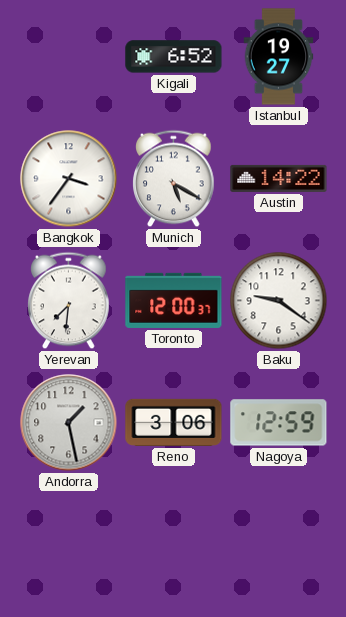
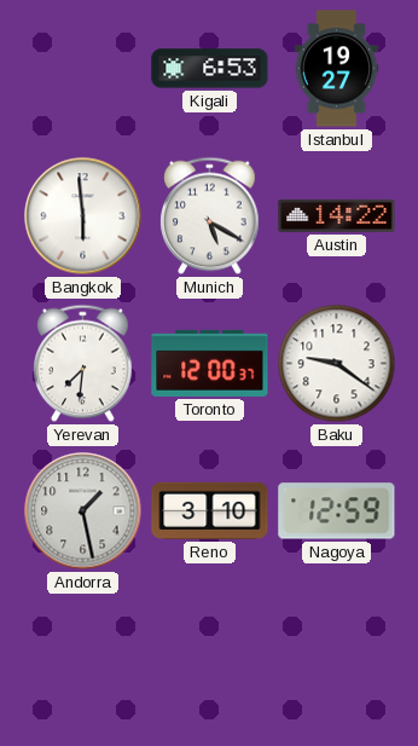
Kigali: 6:52 -> 6:53 (210, 69)
Bangkok: 3:36 -> 5:59 (83, 216)
Reno: 3:06 -> 3:10 (210, 510)
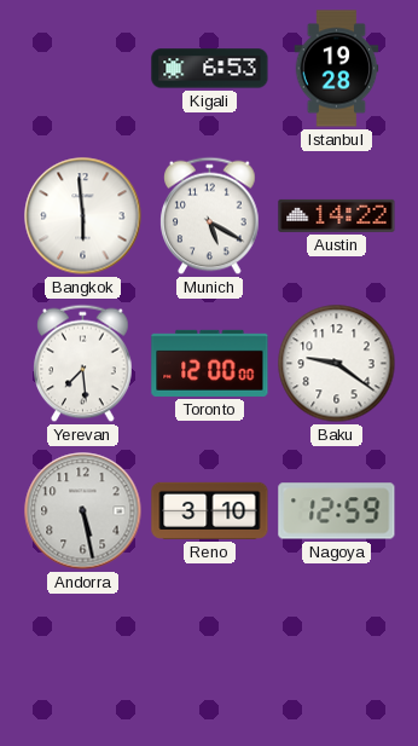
Istanbul: 19:27 -> 19:28 (337, 69)
Yerevan: 7:31 -> 7:29 (83, 364)
Toronto: 12:00:37 -> 12:00:00 (210, 363)
Andorra: 1:28 -> 5:28 (83, 511)
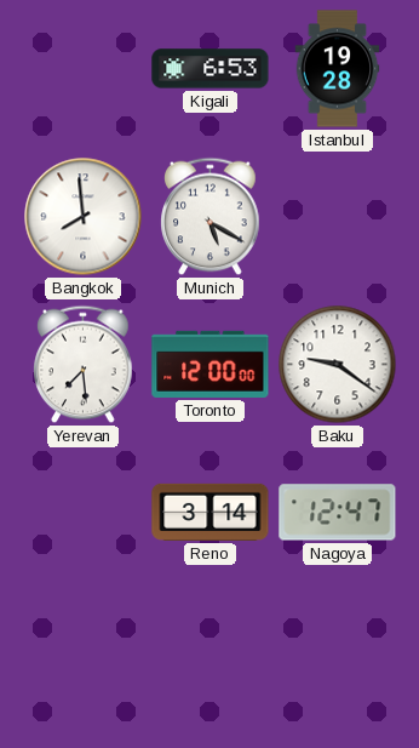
Bangkok: 5:59 -> 7:59 (84, 217)
Austin: 14:22 -> none (337, 215)
Andorra: 5:28 -> none (83, 511)
Reno: 3:10 -> 3:14 (211, 512)
Nagoya: 12:59 -> 12:47 (338, 513)
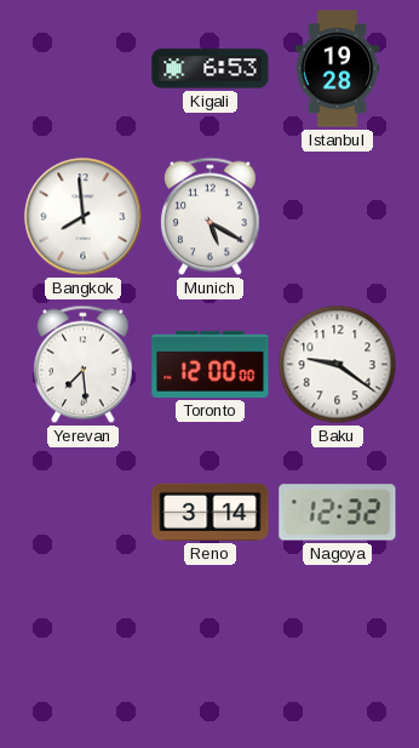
Nagoya: 12:47 -> 12:32 (338, 513)
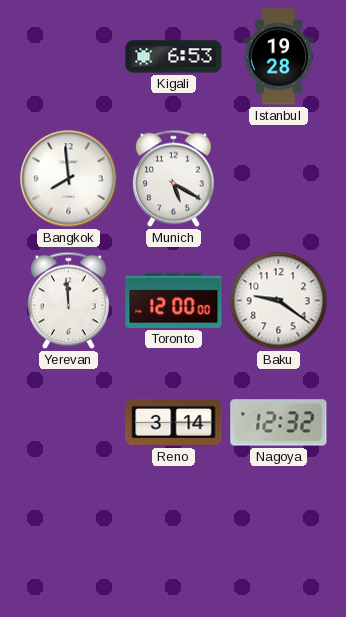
Yerevan: 7:29 -> 11:59 (69, 301)
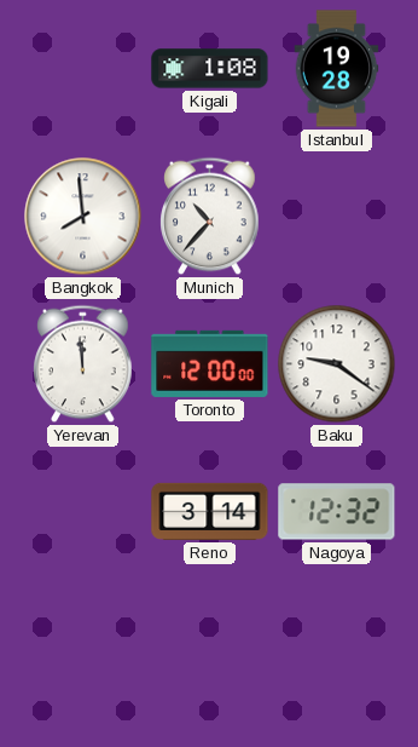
Kigali: 6:53 -> 1:08 (210, 69)
Munich: 5:20 -> 10:37 (210, 217)
